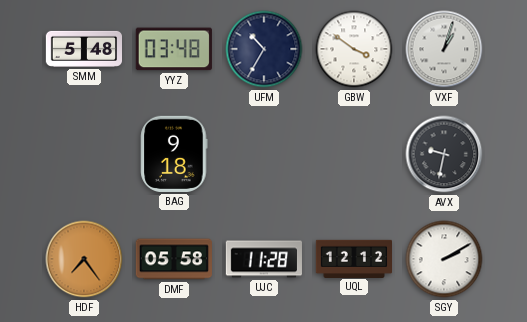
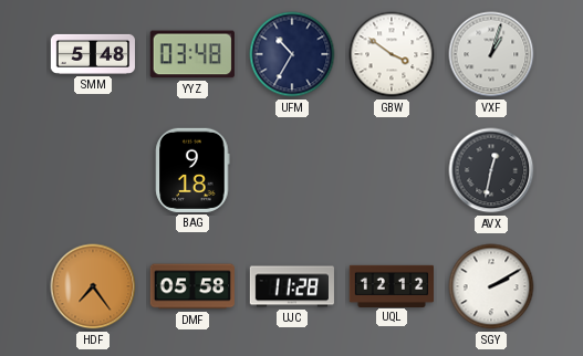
AVX: 9:32 -> 12:32 (491, 170)
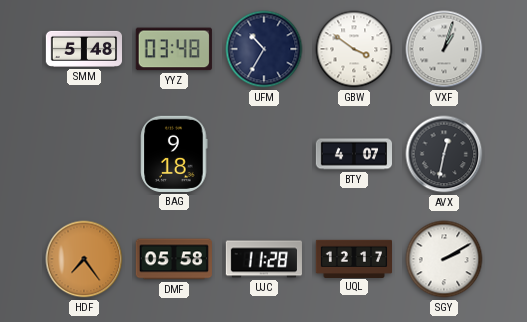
BTY: none -> 4:07 (353, 154)
UQL: 12:12 -> 12:17 (353, 258)
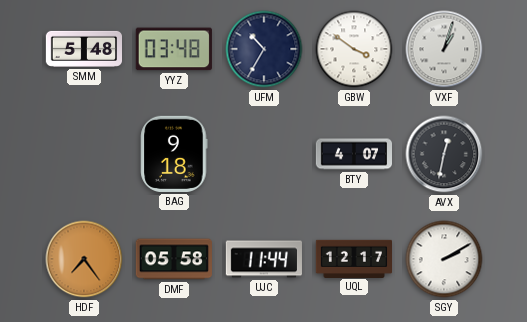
UJC: 11:28 -> 11:44 (264, 259)
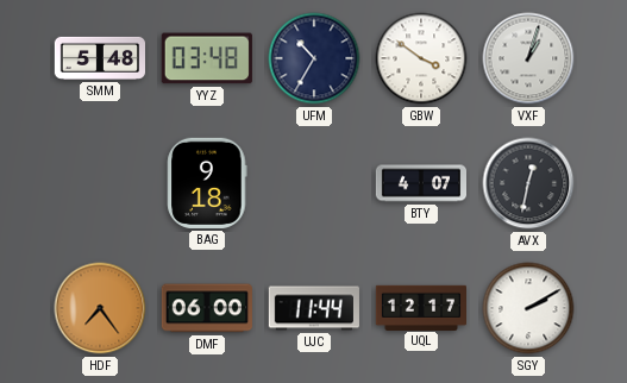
DMF: 05:58 -> 06:00 (207, 308)
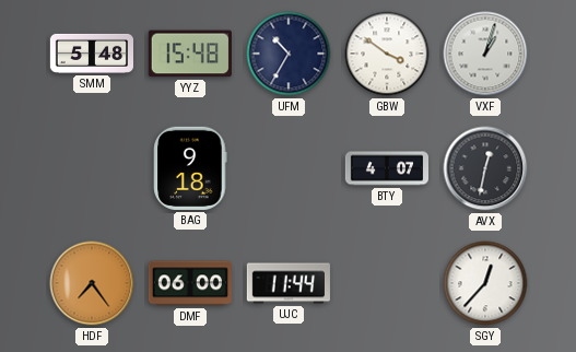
YYZ: 03:48 -> 15:48 (190, 54)
UQL: 12:17 -> none (420, 307)
SGY: 2:10 -> 12:37 (485, 283)
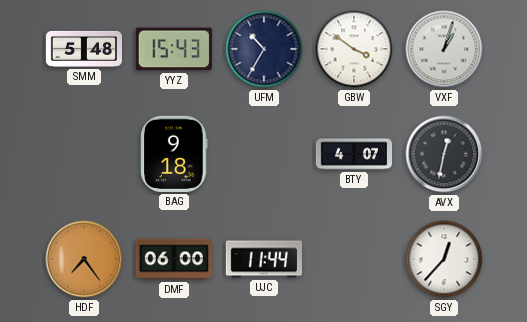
YYZ: 15:48 -> 15:43 (174, 49)
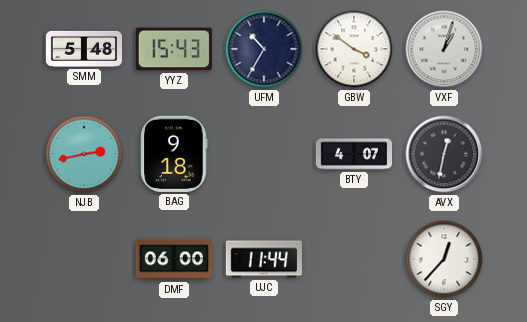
NJB: none -> 2:43 (84, 154)
HDF: 7:24 -> none (84, 259)
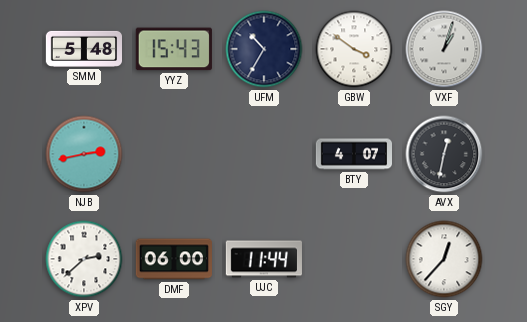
BAG: 9:18 -> none (174, 154)
XPV: none -> 2:38 (84, 259)
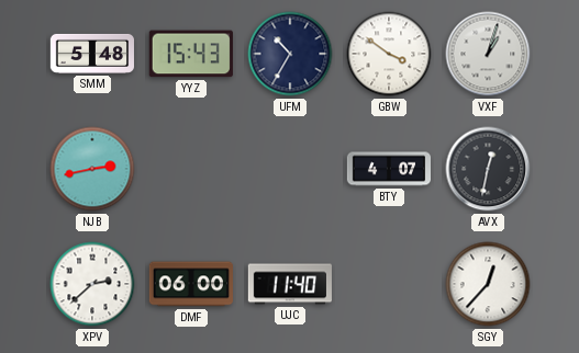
UJC: 11:44 -> 11:40 (290, 284)
